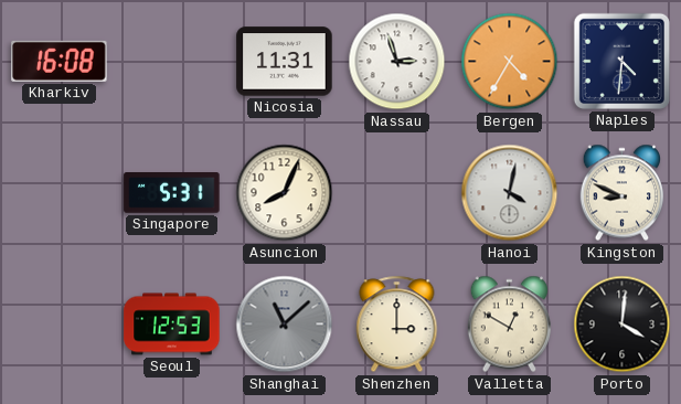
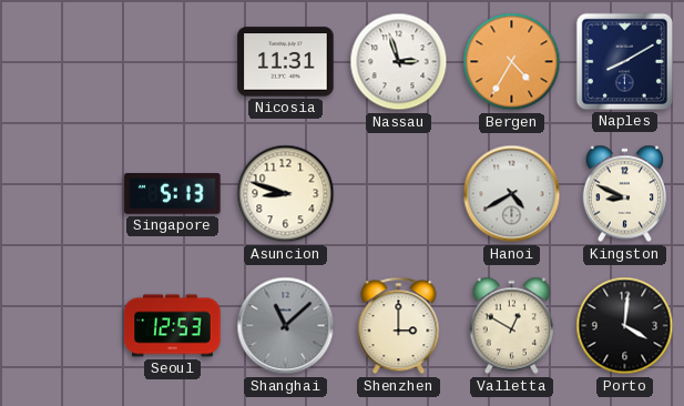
Kharkiv: 16:08 -> none (60, 61)
Naples: 4:31 -> 8:10 (624, 61)
Singapore: 5:31 -> 5:13 (173, 194)
Asuncion: 8:04 -> 8:48 (286, 194)
Hanoi: 4:02 -> 4:40 (512, 194)
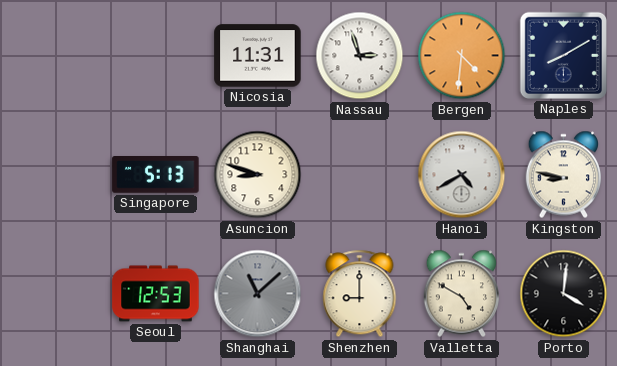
Bergen: 4:35 -> 4:31 (462, 56)
Kingston: 8:49 -> 8:47 (563, 175)
Shenzhen: 3:00 -> 9:00 (360, 294)
Valletta: 12:50 -> 4:50 (461, 294)
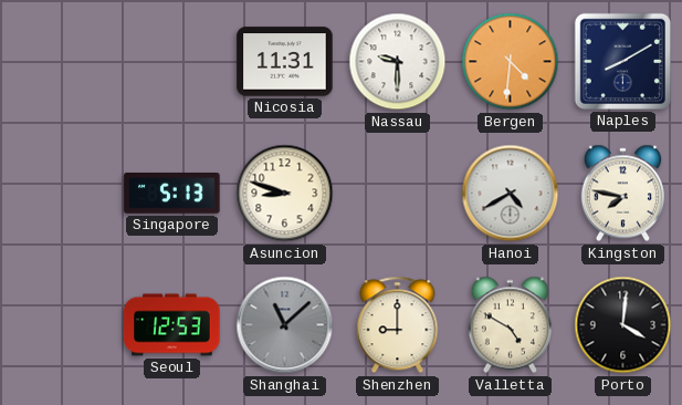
Nassau: 2:57 -> 9:30 (398, 62)
Kingston: 8:47 -> 7:47 (622, 194)
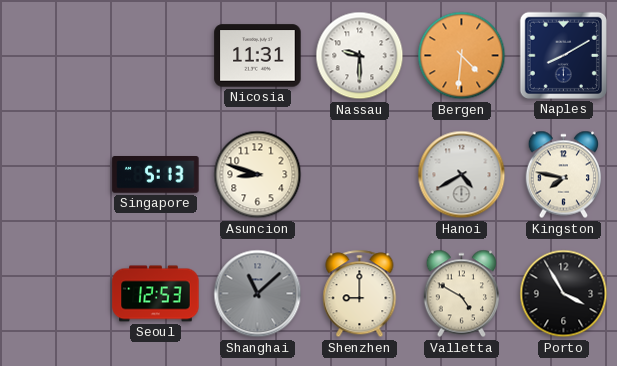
Porto: 4:01 -> 3:55 (564, 294)
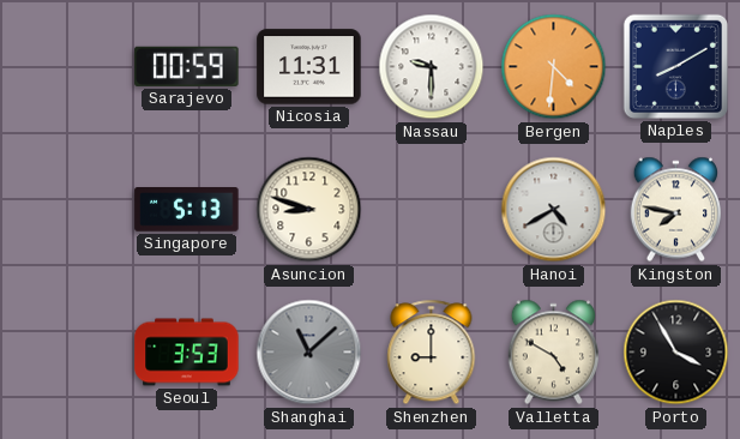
Sarajevo: none -> 00:59 (187, 66)
Seoul: 12:53 -> 3:53 (187, 353)
